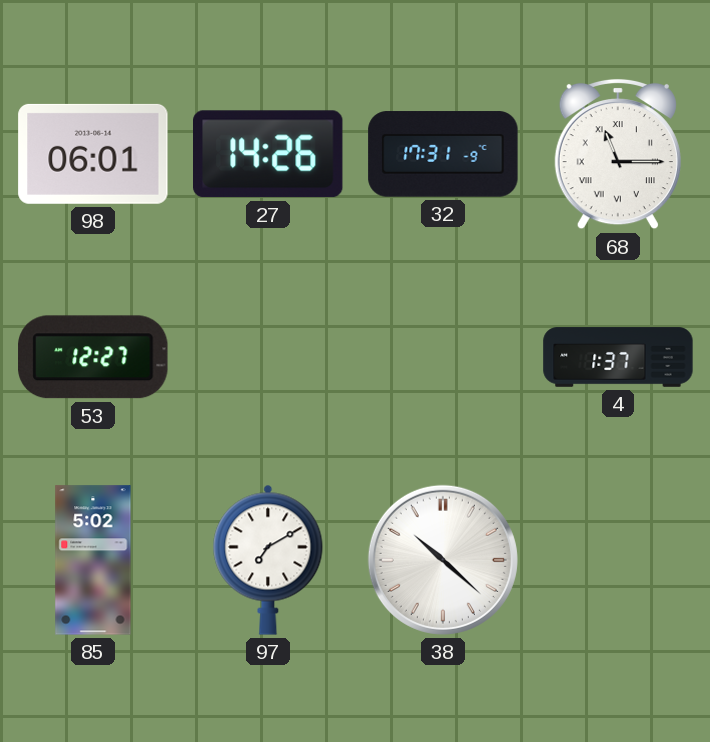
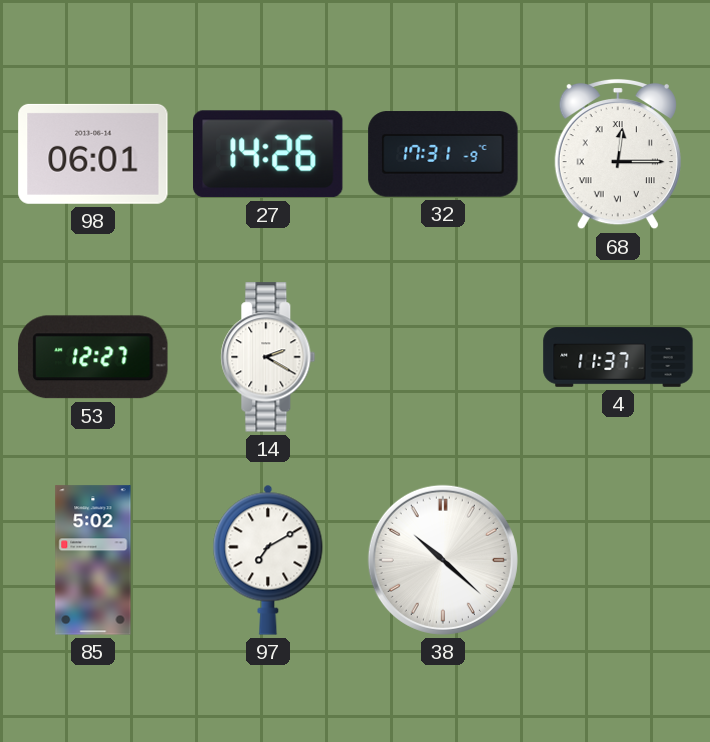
68: 11:15 -> 12:15 (618, 154)
14: none -> 2:20 (268, 357)
4: 1:37 -> 11:37 (618, 357)
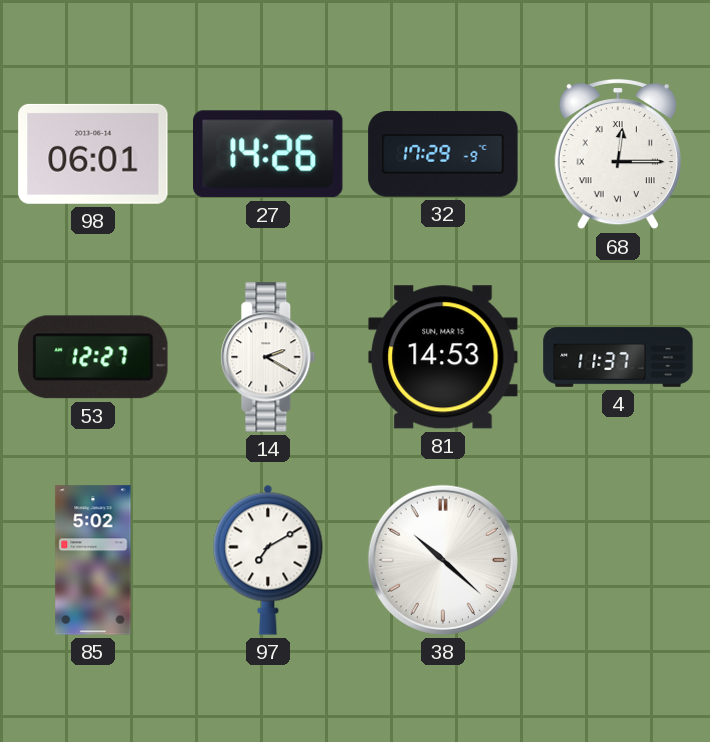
32: 17:31 -> 17:29 (443, 154)
81: none -> 14:53 (443, 357)
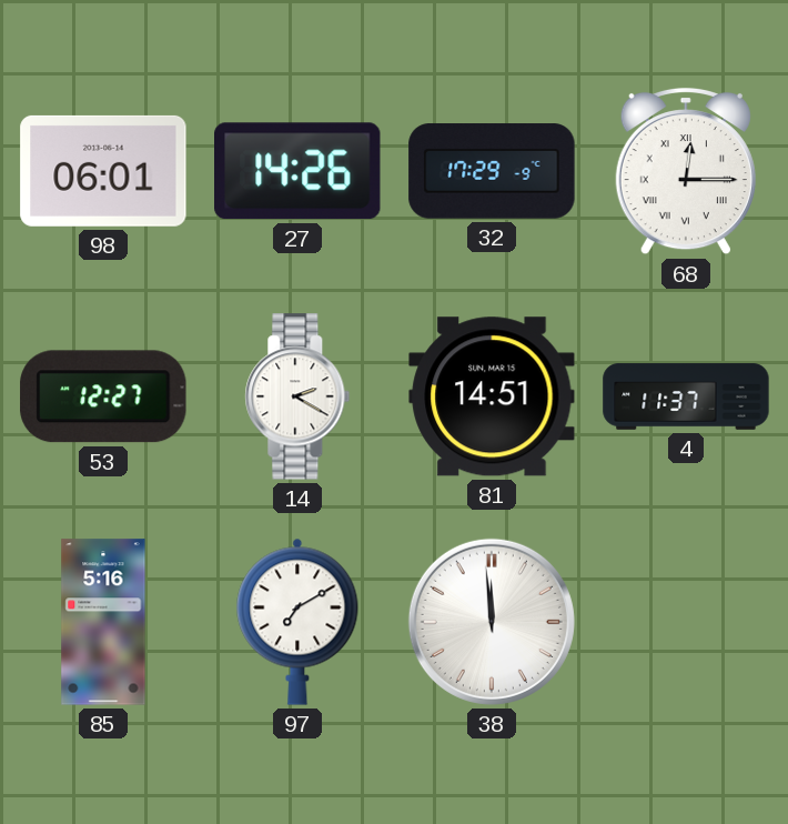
81: 14:53 -> 14:51 (492, 396)
85: 5:02 -> 5:16 (103, 622)
38: 10:22 -> 11:59 (492, 622)
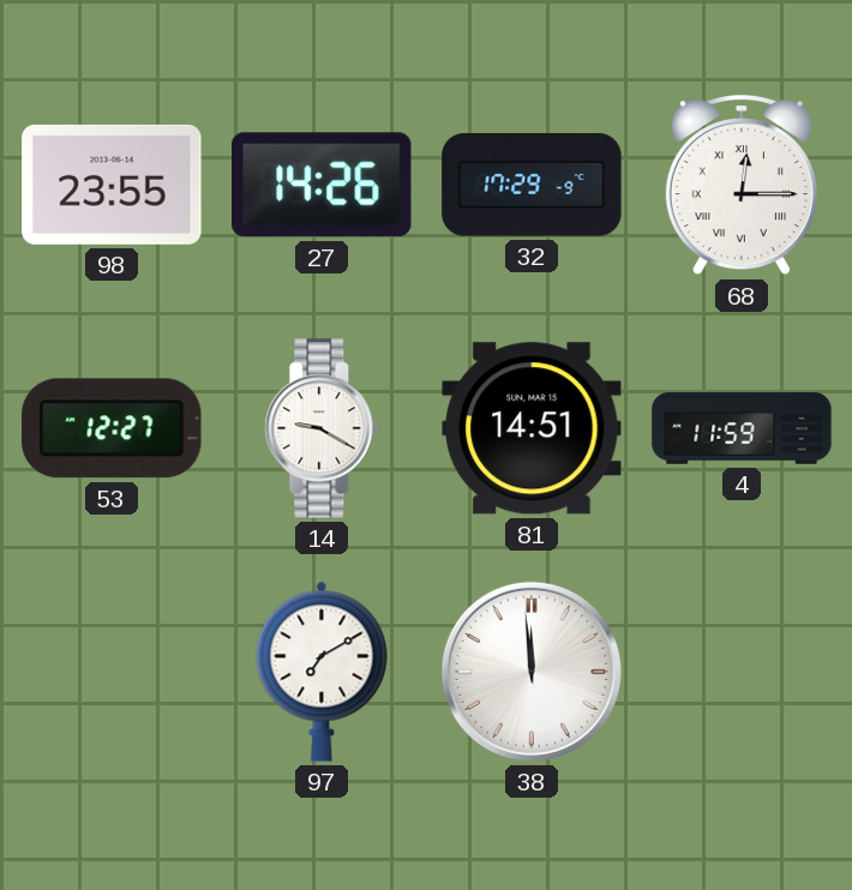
98: 06:01 -> 23:55 (112, 185)
14: 2:20 -> 9:20 (322, 428)
4: 11:37 -> 11:59 (742, 428)
85: 5:16 -> none (103, 622)
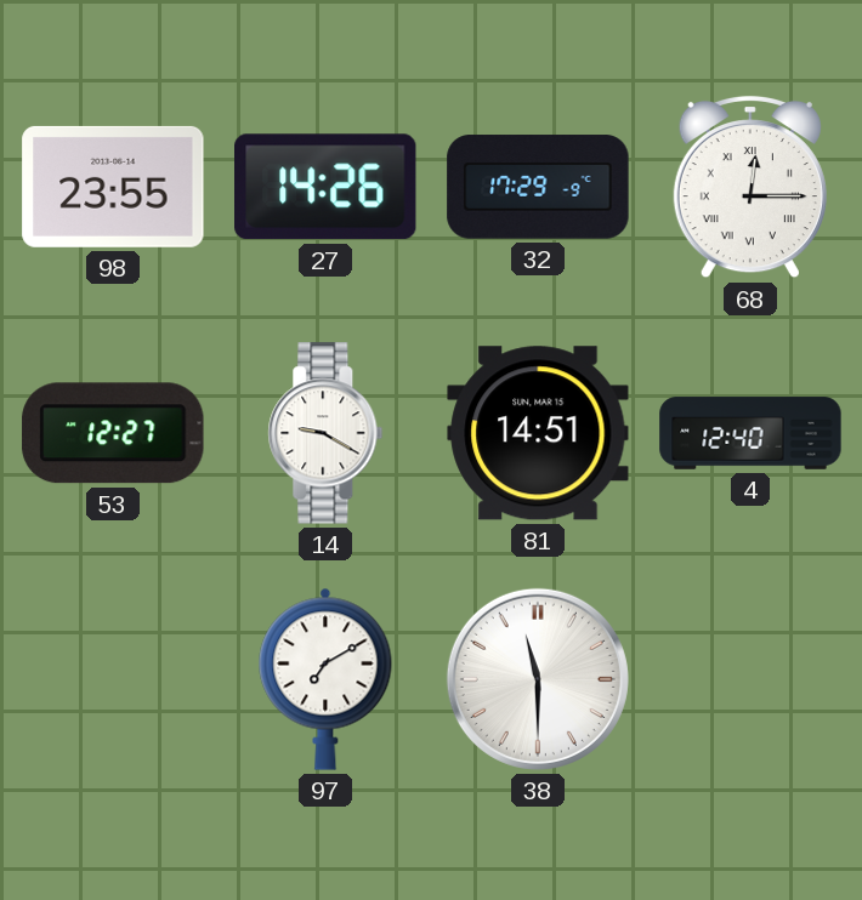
4: 11:59 -> 12:40 (750, 433)
38: 11:59 -> 11:30 (538, 679)
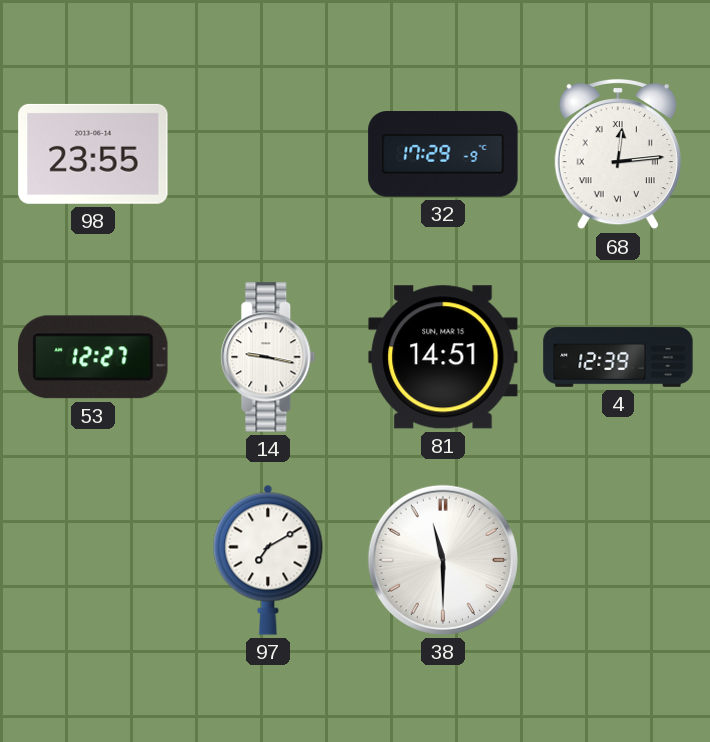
27: 14:26 -> none (325, 187)
68: 12:15 -> 12:14 (618, 154)
14: 9:20 -> 9:17 (268, 357)
4: 12:40 -> 12:39 (618, 357)
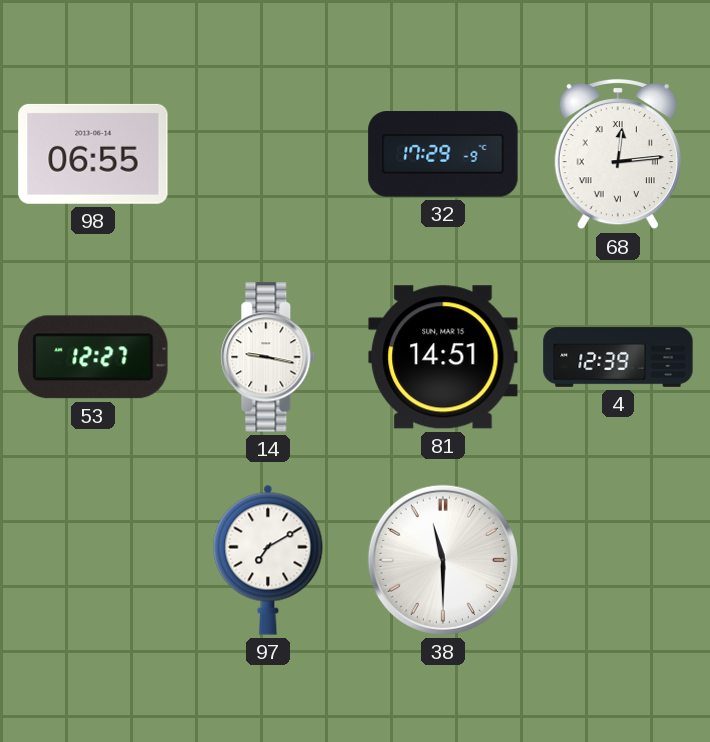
98: 23:55 -> 06:55 (93, 154)
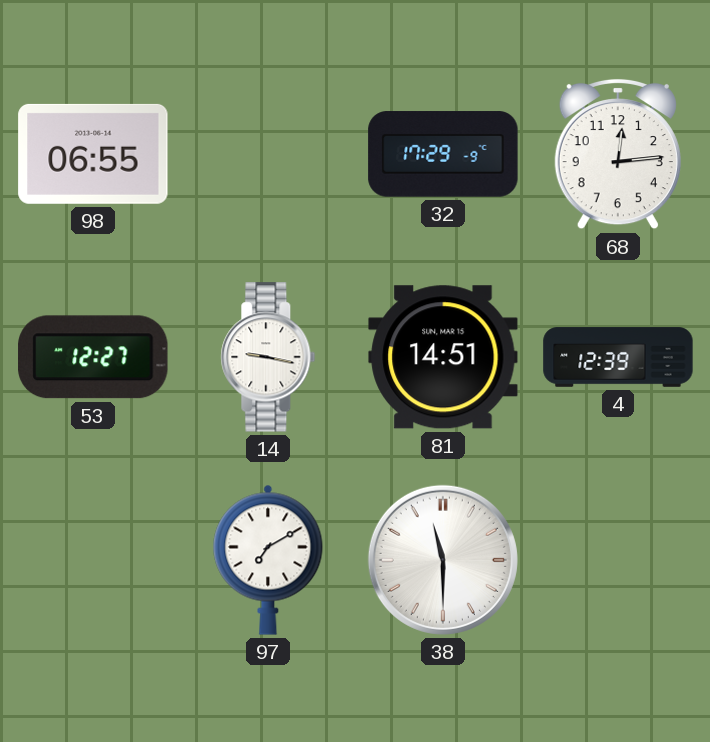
68 numerals: Roman -> Arabic (618, 154)
